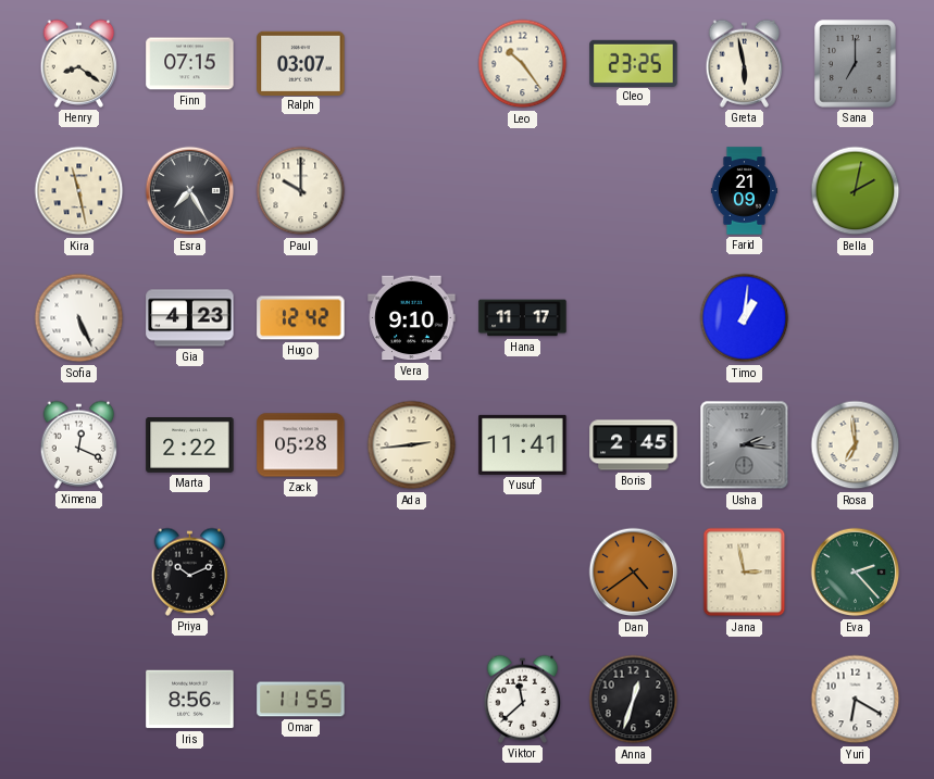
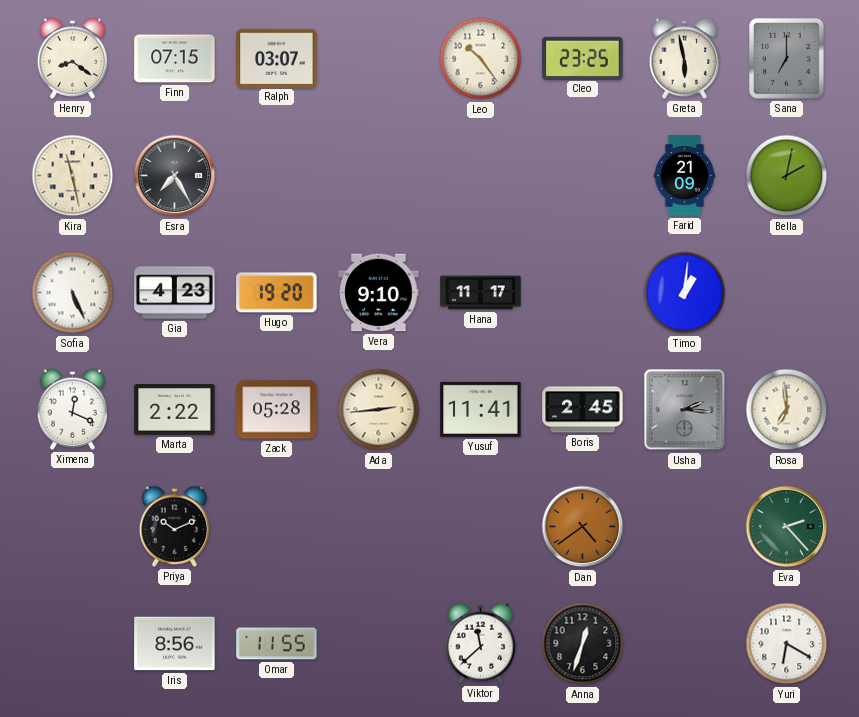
Paul: 10:00 -> none (301, 191)
Hugo: 12:42 -> 19:20 (277, 293)
Jana: 2:58 -> none (745, 573)
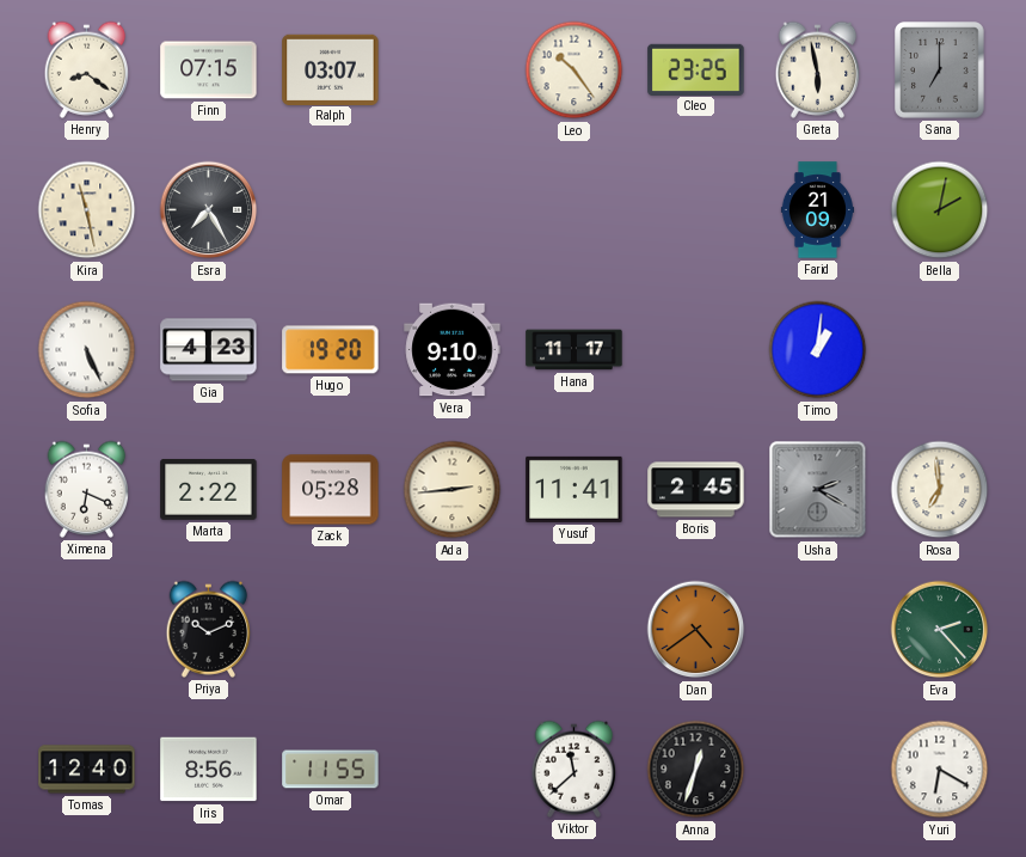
Ximena: 12:19 -> 6:19 (87, 489)
Usha: 2:16 -> 2:20 (818, 490)
Tomas: none -> 12:40 (87, 770)
